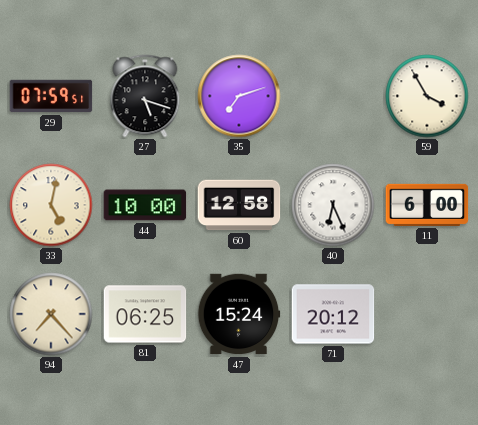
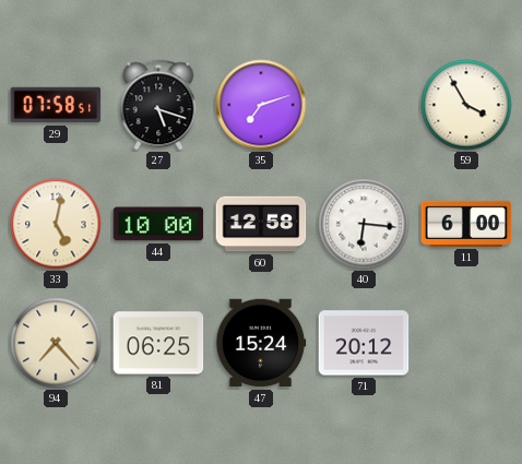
29: 07:59 -> 07:58 (56, 105)
40: 6:26 -> 6:16 (364, 224)
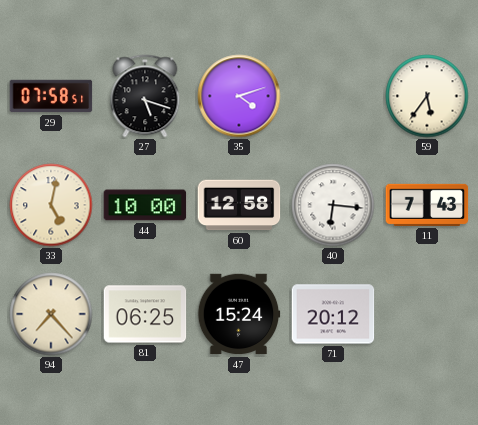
35: 7:12 -> 4:12 (239, 96)
59: 3:55 -> 5:36 (427, 96)
11: 6:00 -> 7:43 (427, 205)
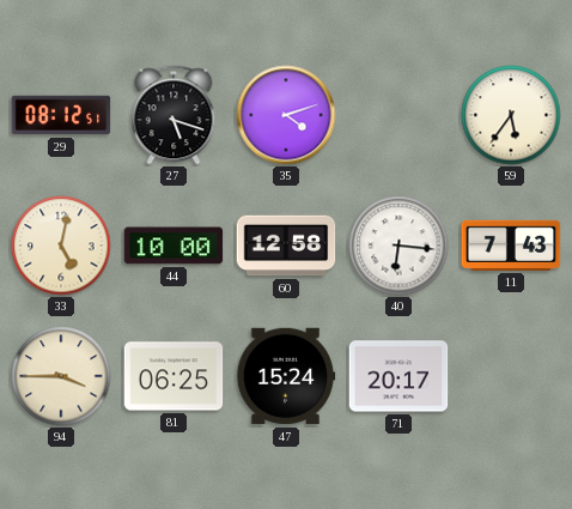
29: 07:58 -> 08:12 (61, 115)
94: 7:23 -> 3:45 (61, 376)
71: 20:12 -> 20:17 (398, 376)
